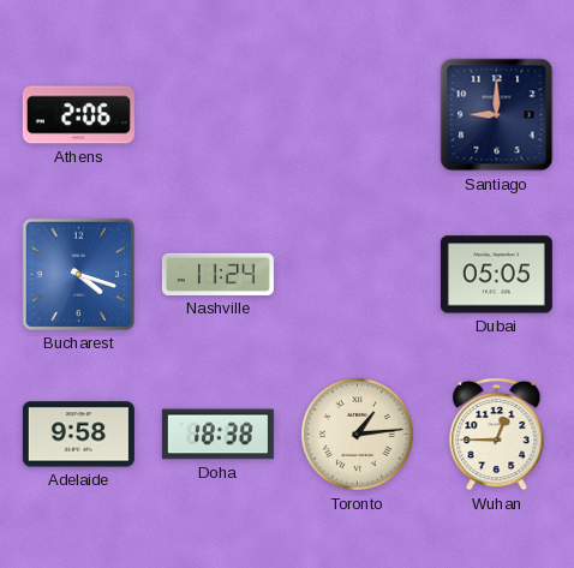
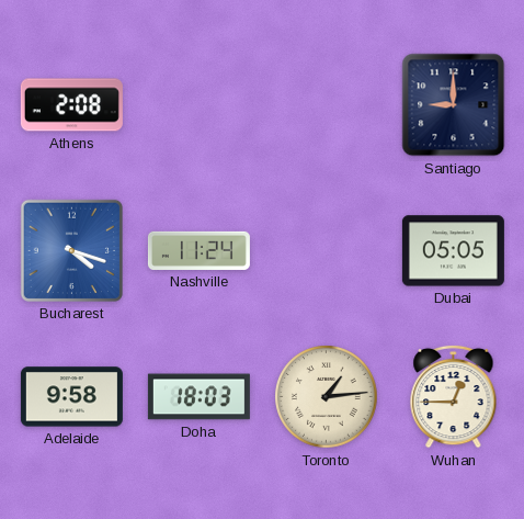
Athens: 2:06 -> 2:08 (71, 105)
Doha: 18:38 -> 18:03 (198, 397)
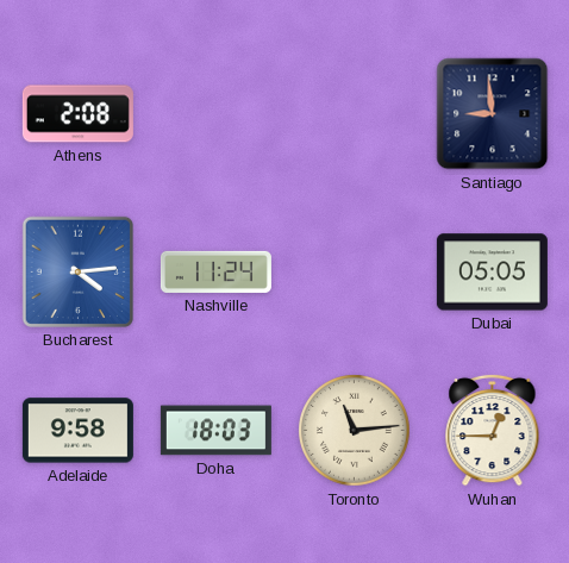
Santiago: 9:00 -> 8:59 (493, 114)
Bucharest: 4:18 -> 4:14 (77, 271)
Toronto: 1:14 -> 11:14 (355, 431)
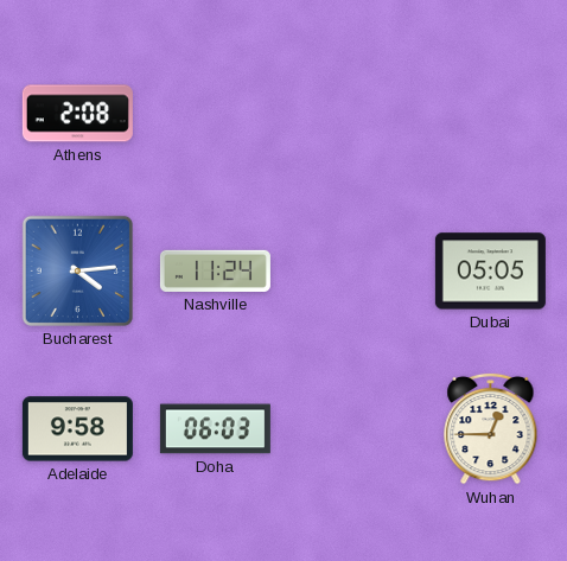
Santiago: 8:59 -> none (493, 114)
Doha: 18:03 -> 06:03 (215, 429)
Toronto: 11:14 -> none (355, 431)
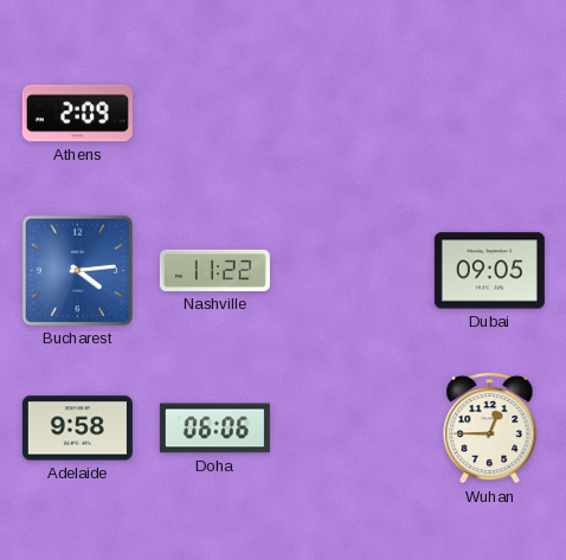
Athens: 2:08 -> 2:09 (77, 114)
Nashville: 11:24 -> 11:22 (214, 270)
Dubai: 05:05 -> 09:05 (489, 271)
Doha: 06:03 -> 06:06 (214, 429)
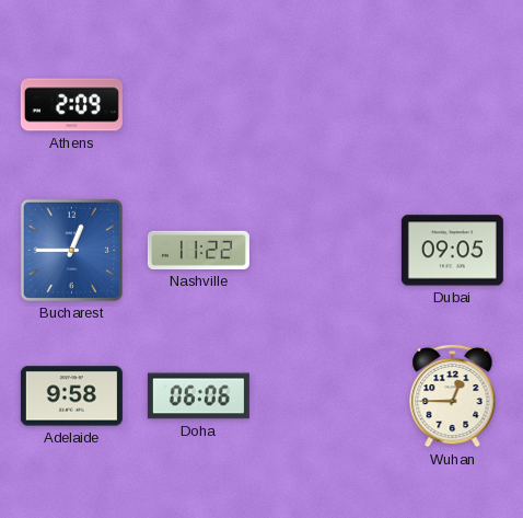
Bucharest: 4:14 -> 12:45 (71, 250)
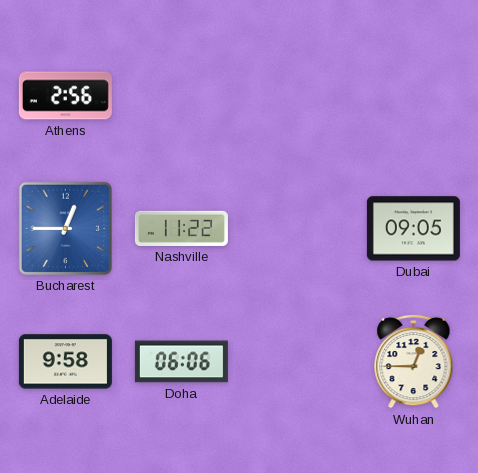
Athens: 2:09 -> 2:56 (65, 96)
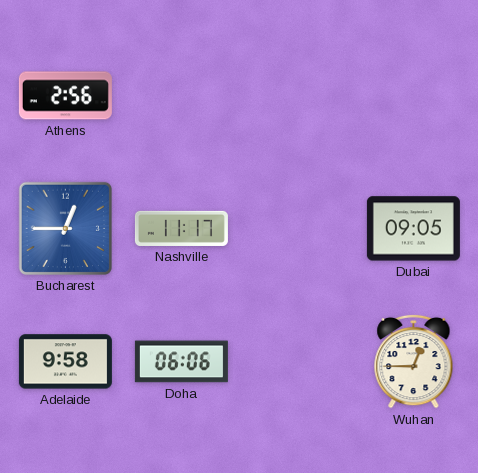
Nashville: 11:22 -> 11:17 (181, 228)
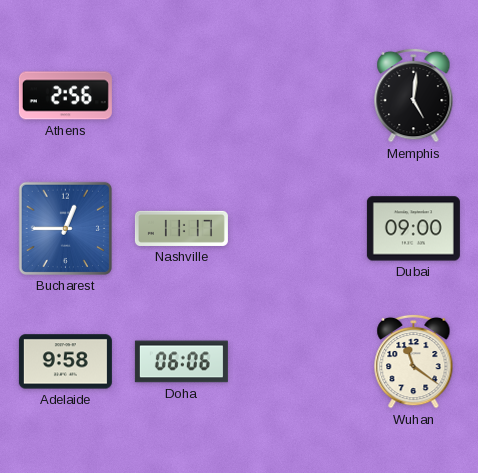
Memphis: none -> 5:01 (414, 95)
Dubai: 09:05 -> 09:00 (413, 229)
Wuhan: 12:45 -> 11:21 (414, 361)
